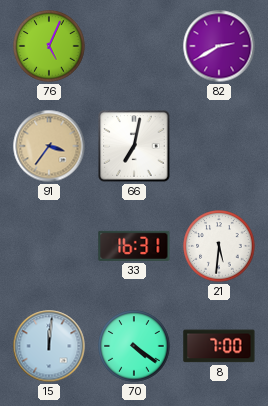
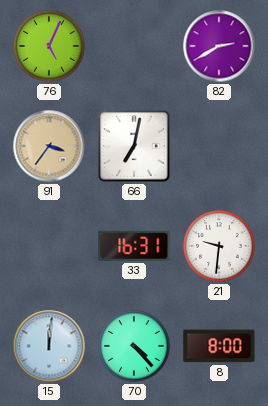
21: 5:31 -> 9:31 (219, 246)
70: 4:21 -> 4:23 (134, 346)
8: 7:00 -> 8:00 (219, 346)
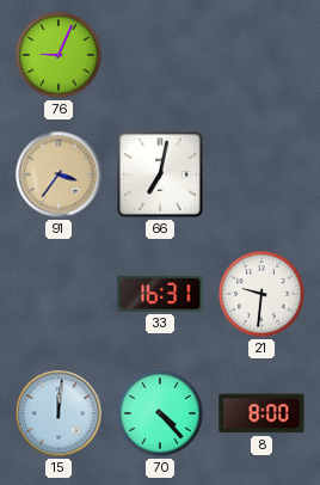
76: 5:04 -> 9:04 (59, 55)
82: 2:40 -> none (219, 46)
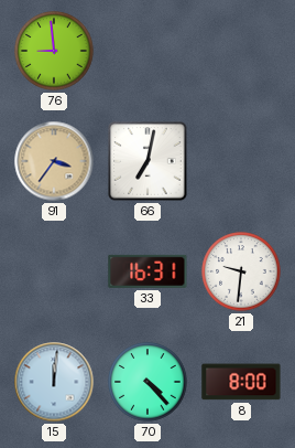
76: 9:04 -> 8:59 (54, 51)
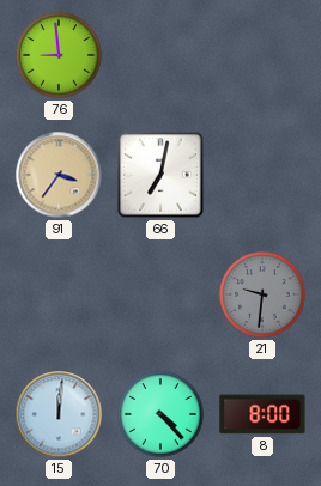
33: 16:31 -> none (147, 271)
21 dial: white -> grey (262, 294)
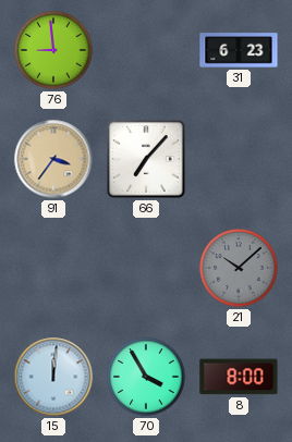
31: none -> 6:23 (239, 50)
66: 7:02 -> 7:07 (146, 159)
21: 9:31 -> 10:08 (239, 268)
70: 4:23 -> 3:55 (146, 377)
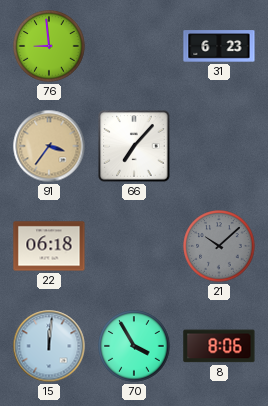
22: none -> 06:18 (49, 246)
8: 8:00 -> 8:06 (219, 346)
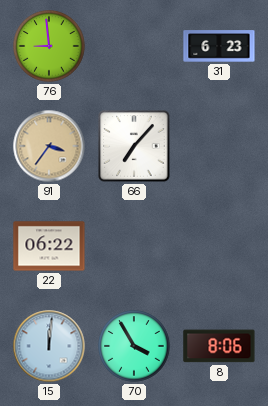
22: 06:18 -> 06:22 (49, 246)
21: 10:08 -> none (219, 246)
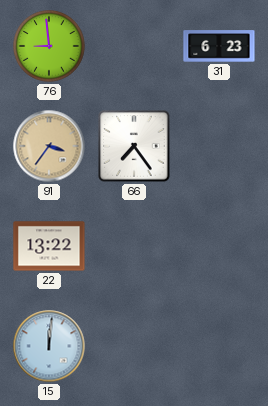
66: 7:07 -> 7:24 (134, 146)
22: 06:22 -> 13:22 (49, 246)
70: 3:55 -> none (134, 346)
8: 8:06 -> none (219, 346)
